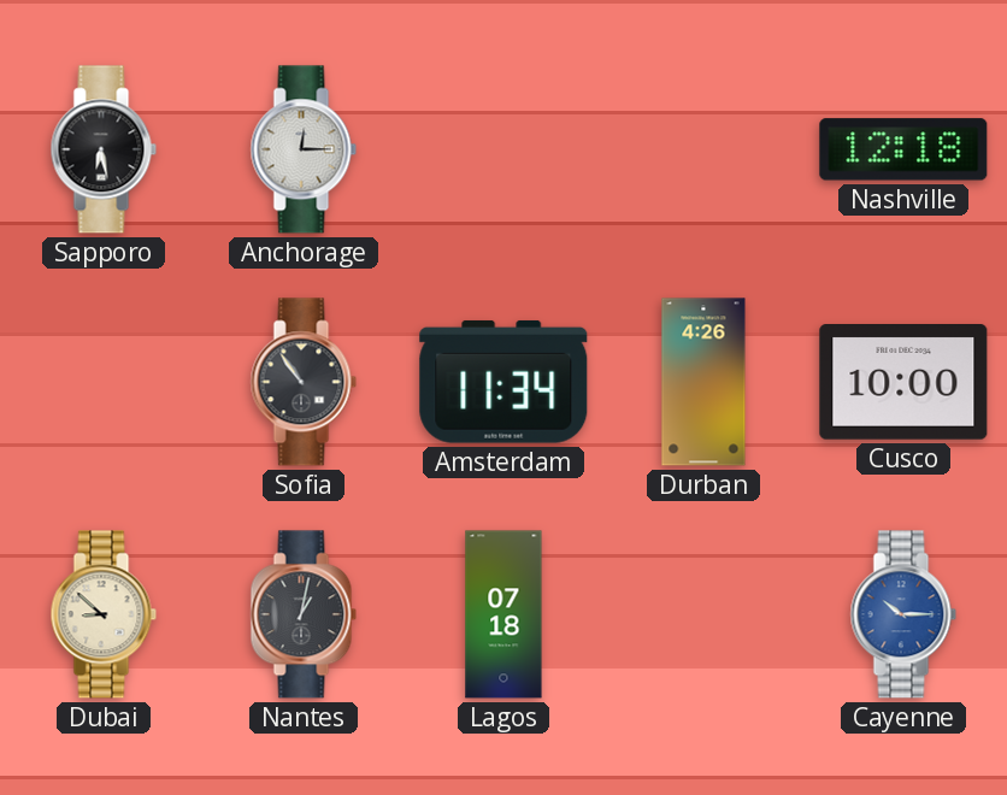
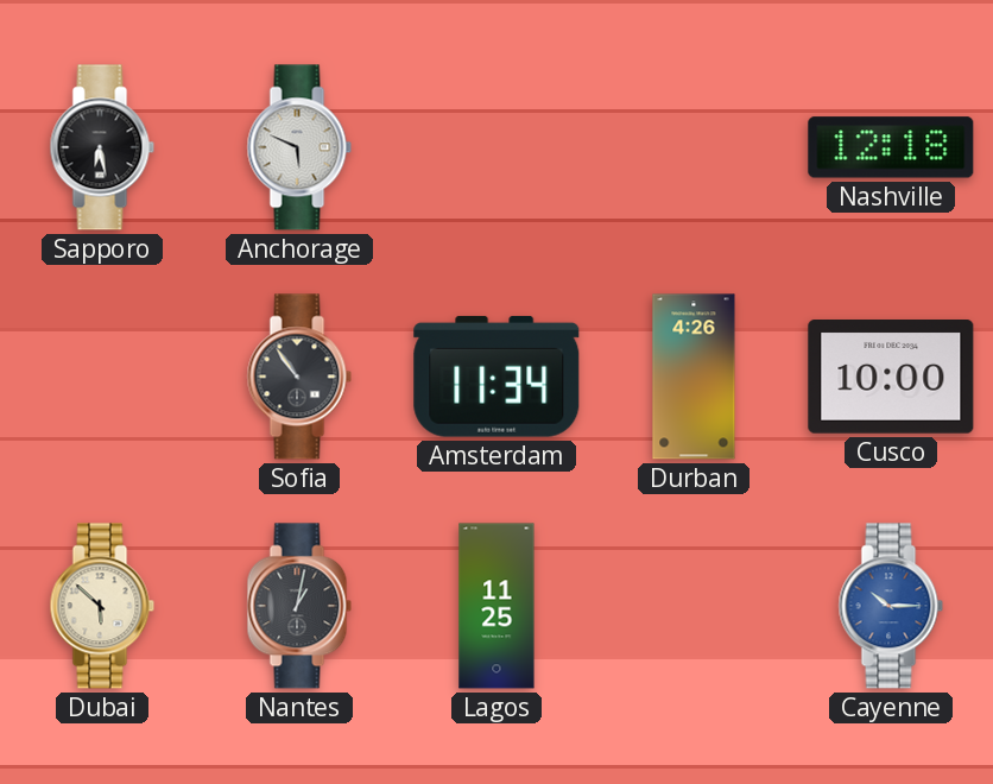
Anchorage: 12:15 -> 5:49 (299, 147)
Dubai: 8:52 -> 5:52 (102, 606)
Lagos: 07:18 -> 11:25 (496, 606)
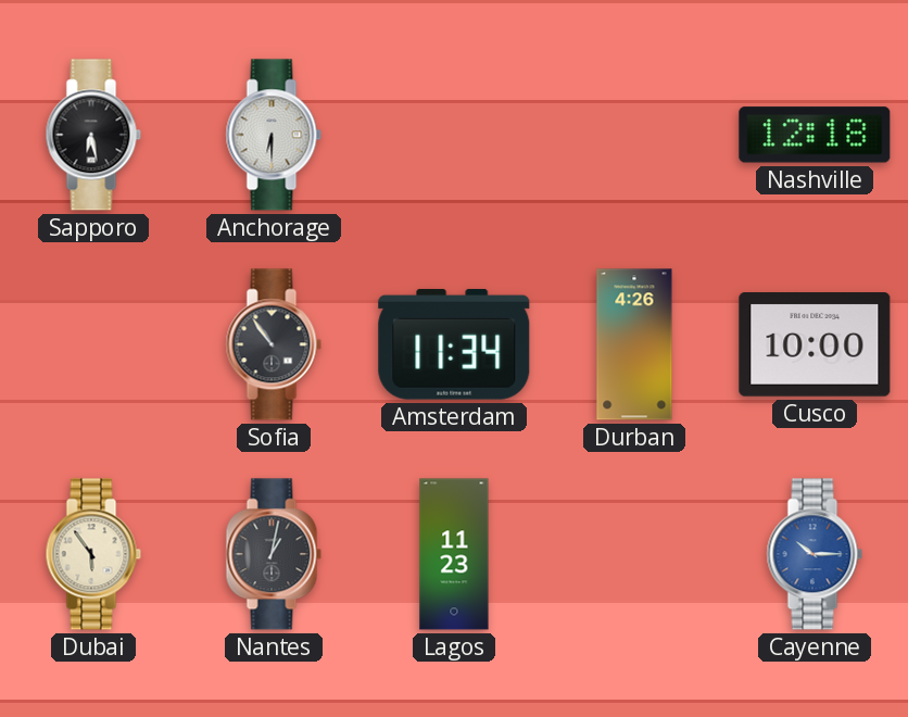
Anchorage: 5:49 -> 6:30 (274, 135)
Dubai: 5:52 -> 5:54 (93, 554)
Lagos: 11:25 -> 11:23 (454, 554)
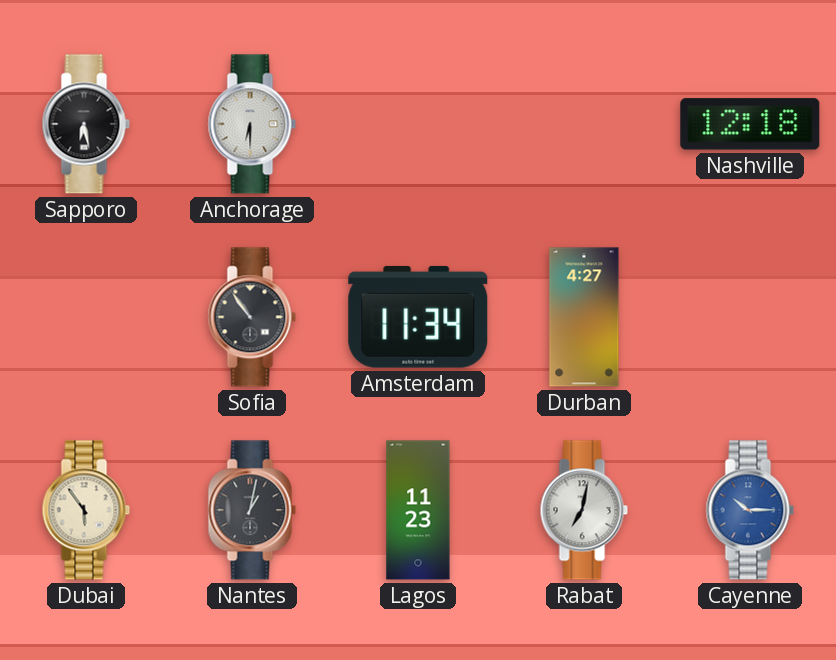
Durban: 4:26 -> 4:27 (584, 317)
Cusco: 10:00 -> none (815, 345)
Rabat: none -> 7:02 (584, 510)
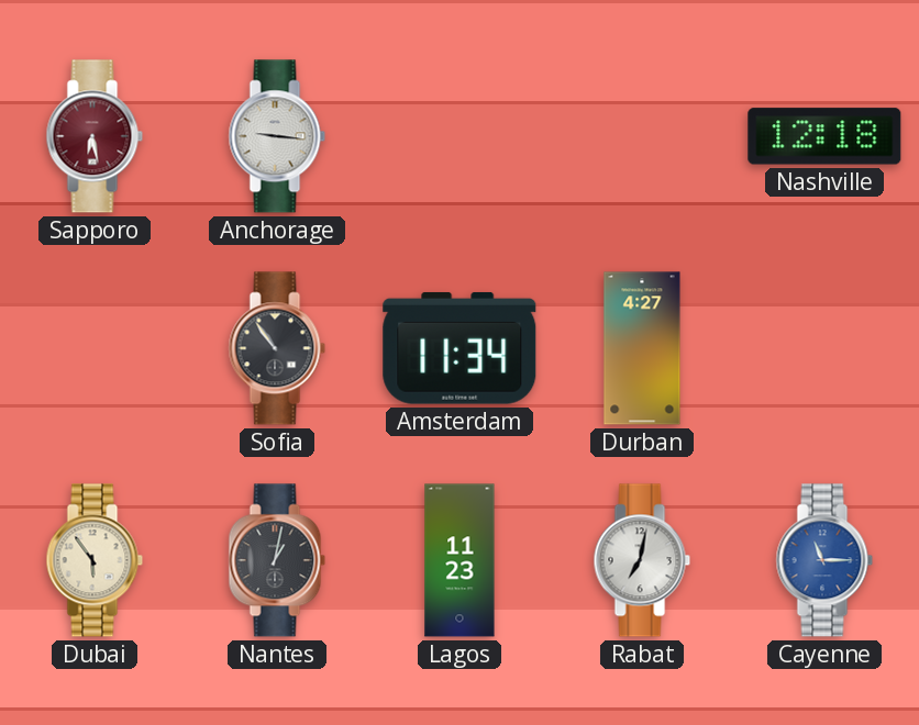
Sapporo dial: black -> burgundy (95, 136)
Anchorage: 6:30 -> 9:16 (277, 136)
Cayenne: 10:15 -> 11:15 (824, 560)
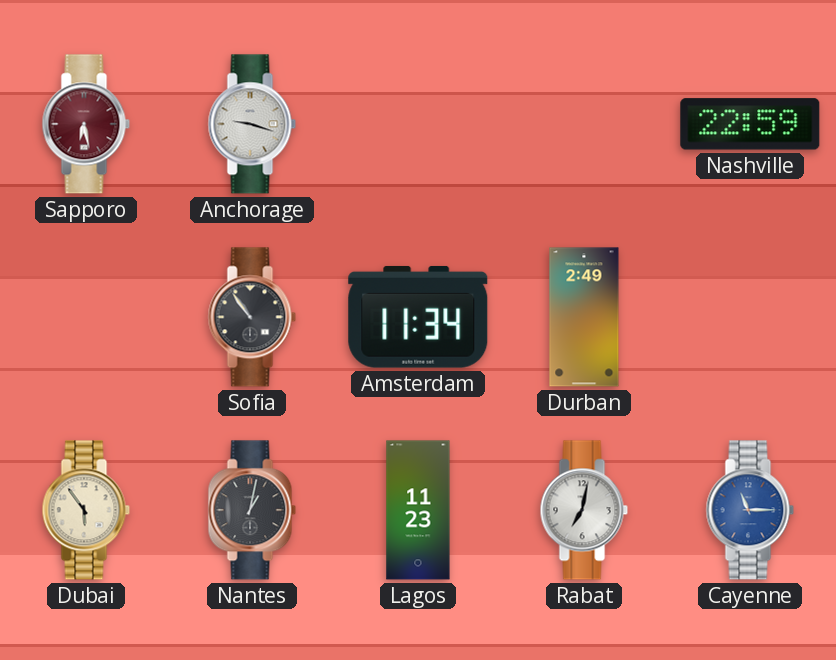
Anchorage: 9:16 -> 9:18 (252, 124)
Nashville: 12:18 -> 22:59 (750, 124)
Durban: 4:27 -> 2:49 (584, 317)
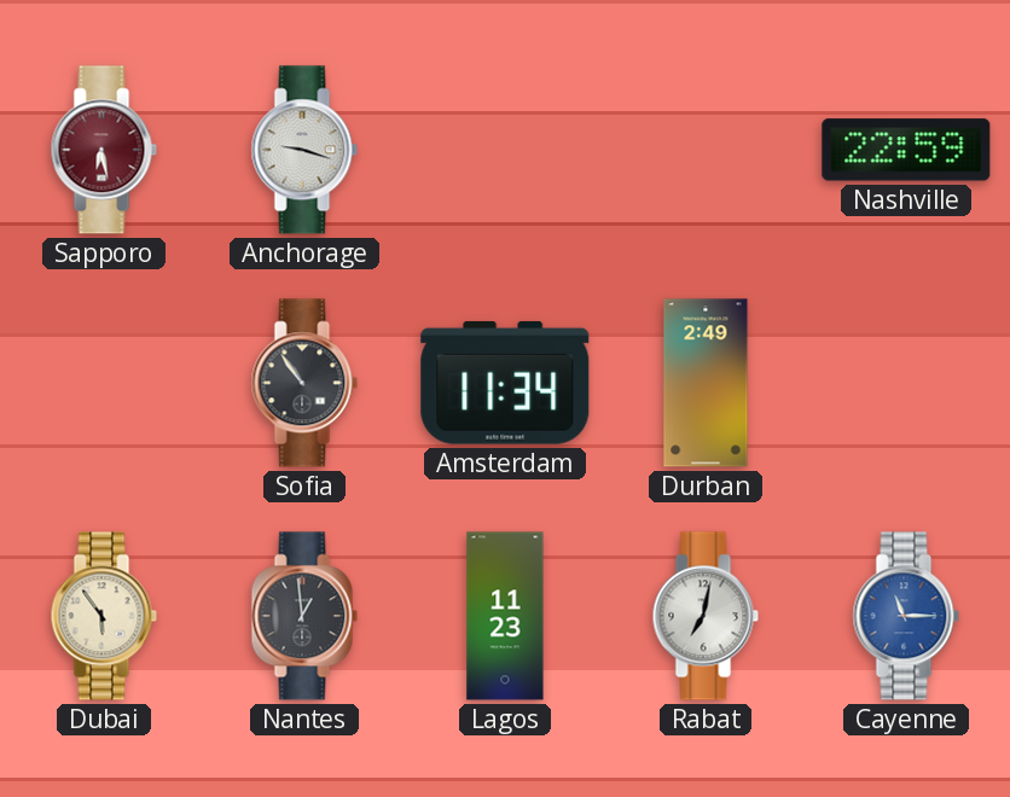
Nantes: 1:02 -> 12:59 (304, 616)
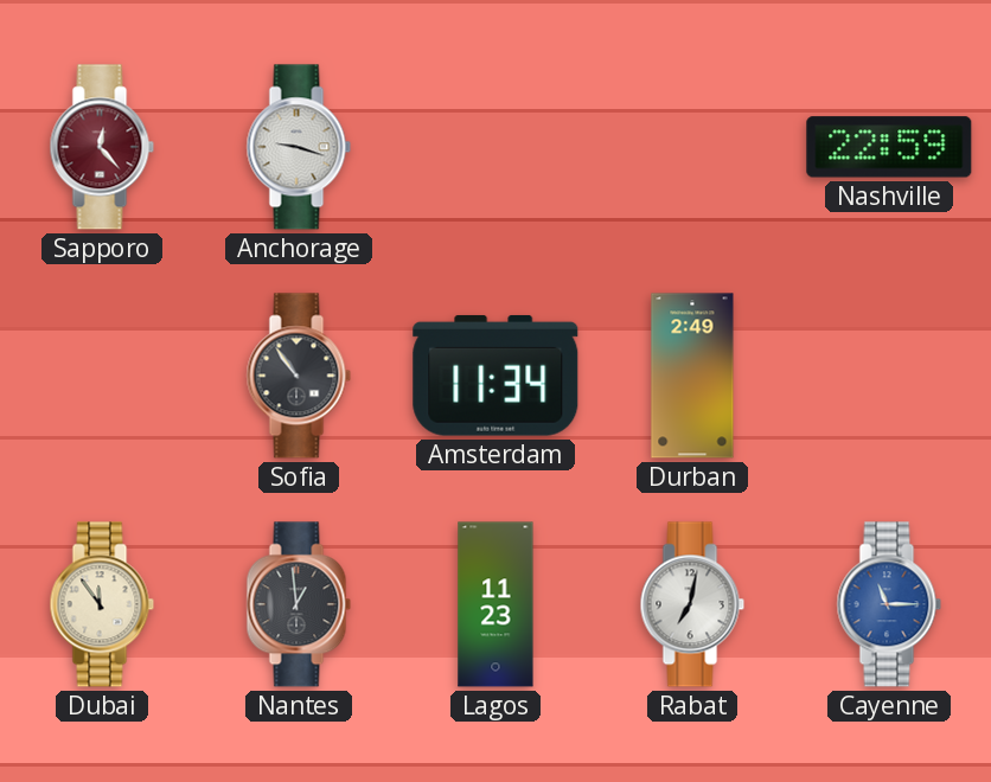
Sapporo: 6:28 -> 12:23 (102, 147)
Dubai: 5:54 -> 11:54 (102, 604)
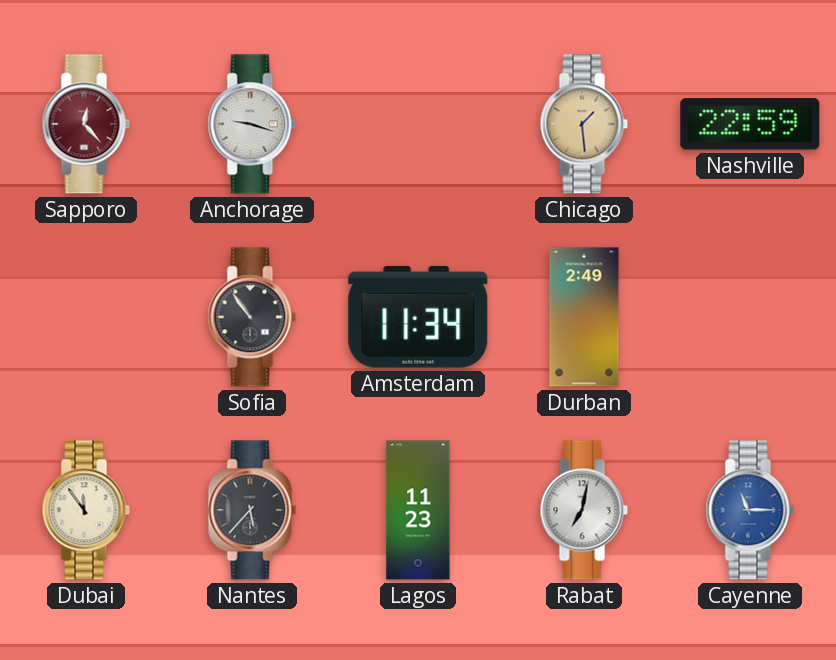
Chicago: none -> 1:29 (584, 124)
Nantes: 12:59 -> 5:37 (252, 510)
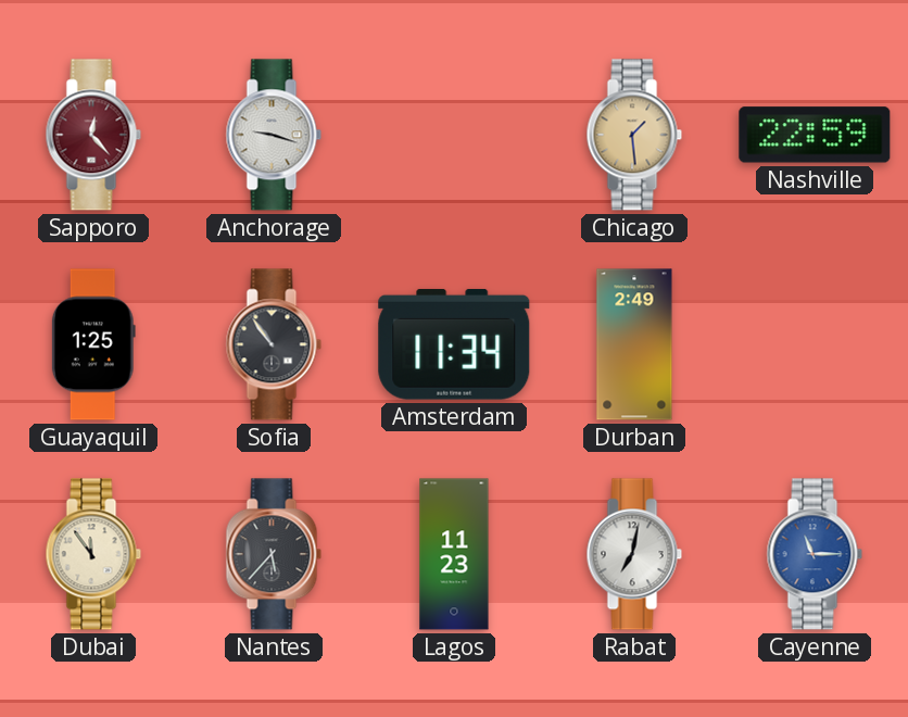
Guayaquil: none -> 1:25 (93, 344)
